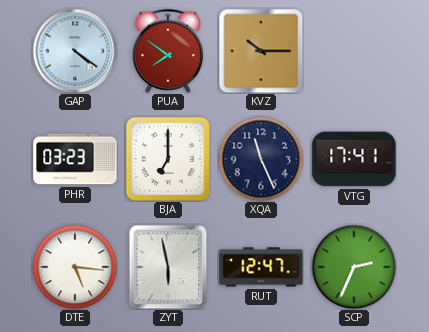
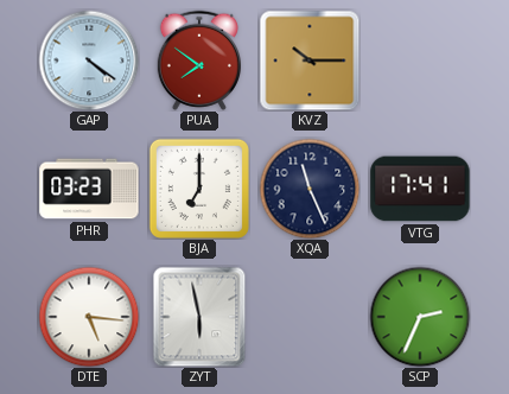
RUT: 12:47 -> none (261, 267)
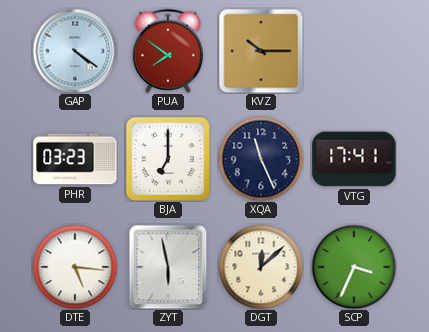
DGT: none -> 12:08 (261, 267)
SCP: 2:34 -> 3:34 (354, 267)
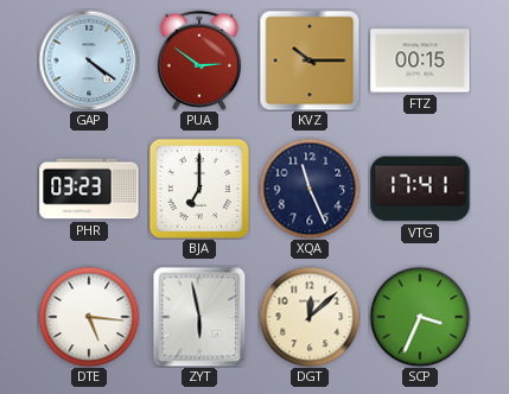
PUA: 7:51 -> 2:51 (198, 61)
FTZ: none -> 00:15 (420, 61)
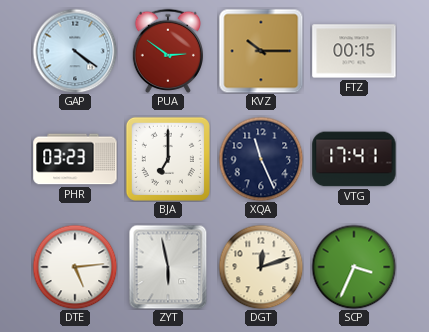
DTE: 5:16 -> 5:14 (75, 267)
DGT: 12:08 -> 12:12 (261, 267)
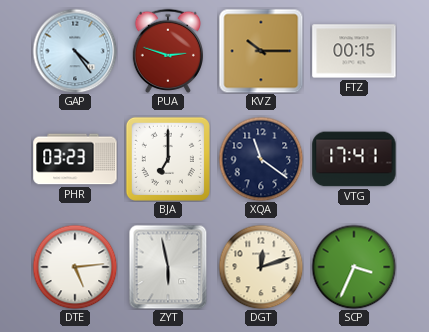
GAP: 4:21 -> 4:24 (75, 51)
PUA: 2:51 -> 2:48 (167, 51)
XQA: 11:26 -> 11:21 (261, 159)
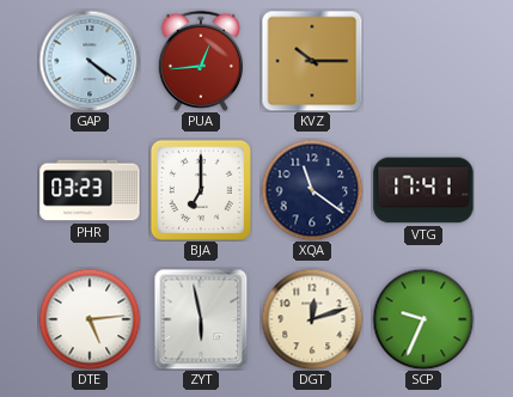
GAP: 4:24 -> 4:21 (90, 61)
PUA: 2:48 -> 12:44 (200, 61)
FTZ: 00:15 -> none (354, 51)
SCP: 3:34 -> 9:34 (423, 319)
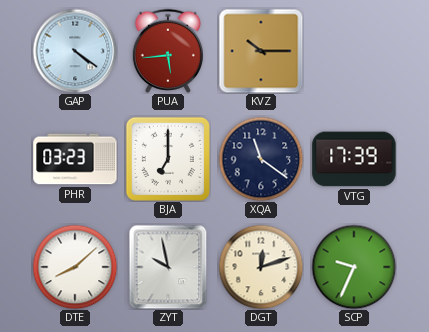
PUA: 12:44 -> 5:44 (167, 51)
VTG: 17:41 -> 17:39 (354, 159)
DTE: 5:14 -> 8:08 (75, 267)
ZYT: 5:58 -> 9:58 (168, 267)
